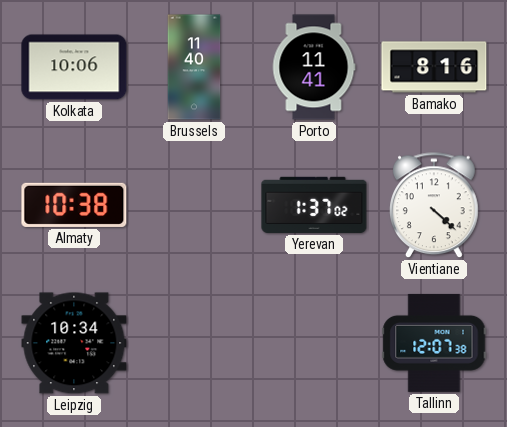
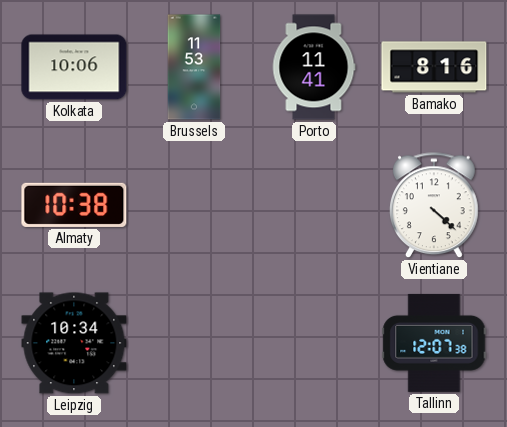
Brussels: 11:40 -> 11:53 (194, 67)
Yerevan: 1:37 -> none (314, 205)
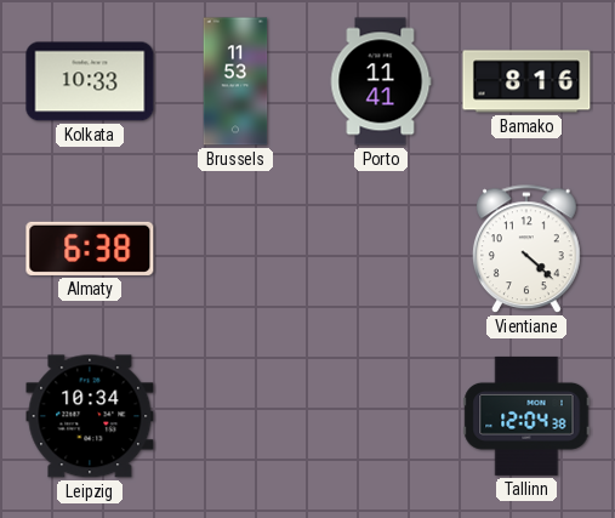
Kolkata: 10:06 -> 10:33 (90, 81)
Almaty: 10:38 -> 6:38 (90, 249)
Tallinn: 12:07 -> 12:04 (526, 416)
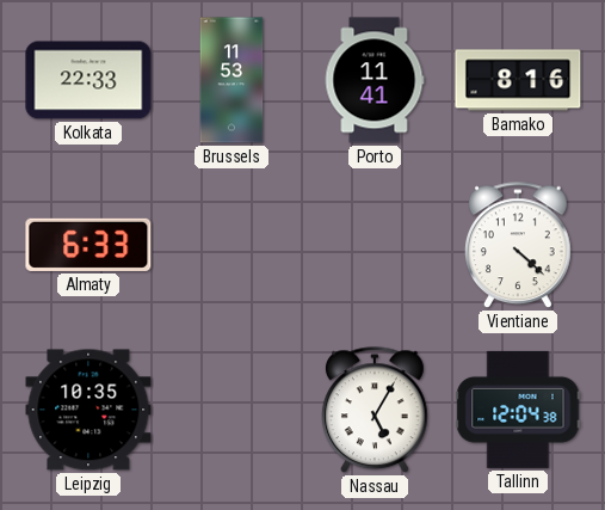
Kolkata: 10:33 -> 22:33 (88, 80)
Almaty: 6:38 -> 6:33 (88, 245)
Leipzig: 10:34 -> 10:35 (88, 410)
Nassau: none -> 5:05 (375, 411)
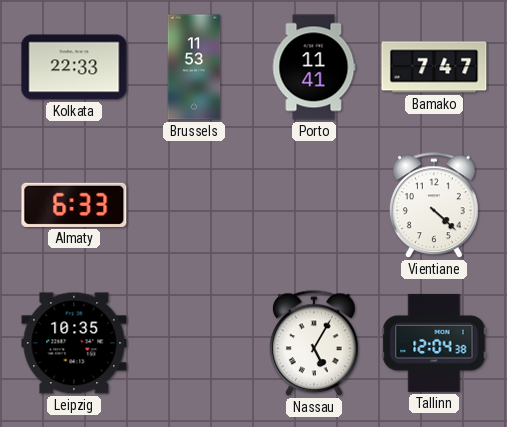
Bamako: 8:16 -> 7:47 (434, 67)
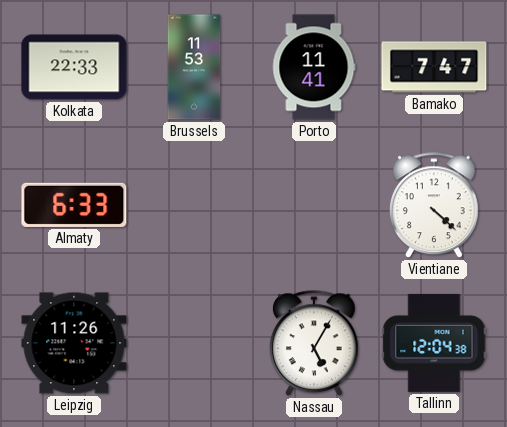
Leipzig: 10:35 -> 11:26 (74, 343)
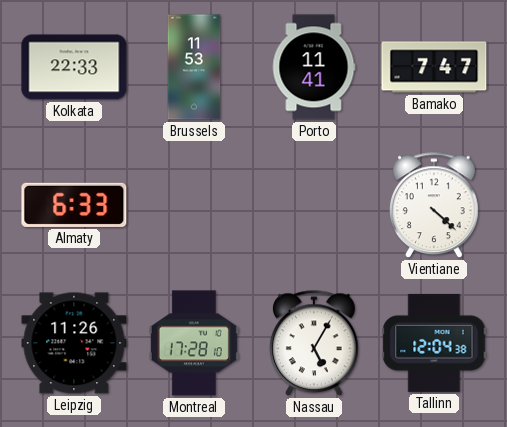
Montreal: none -> 17:28 (194, 343)
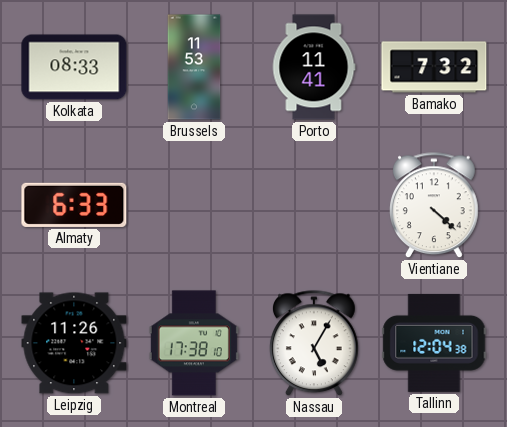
Kolkata: 22:33 -> 08:33 (74, 67)
Bamako: 7:47 -> 7:32 (434, 67)
Montreal: 17:28 -> 17:38 (194, 343)
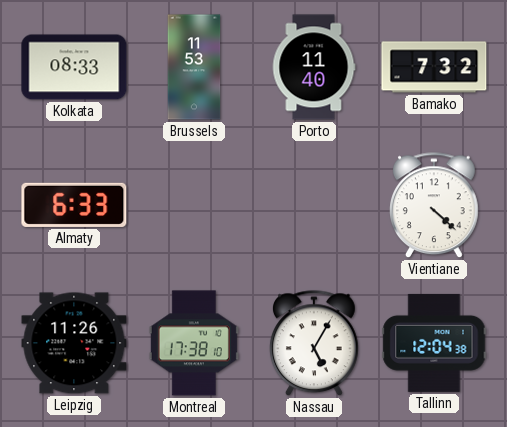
Porto: 11:41 -> 11:40 (314, 67)
